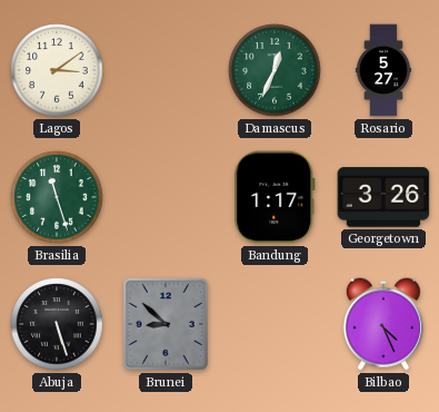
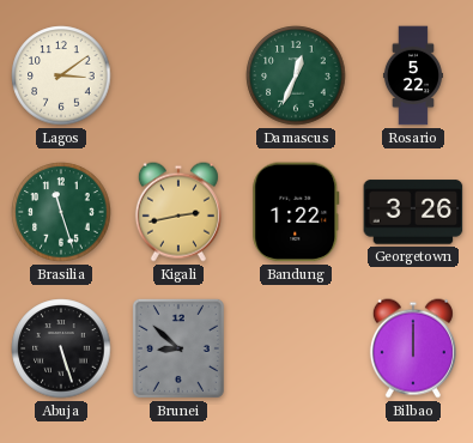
Rosario: 5:27 -> 5:22 (413, 75)
Kigali: none -> 2:43 (178, 212)
Bandung: 1:17 -> 1:22 (296, 212)
Bilbao: 4:26 -> 12:00 (413, 348)
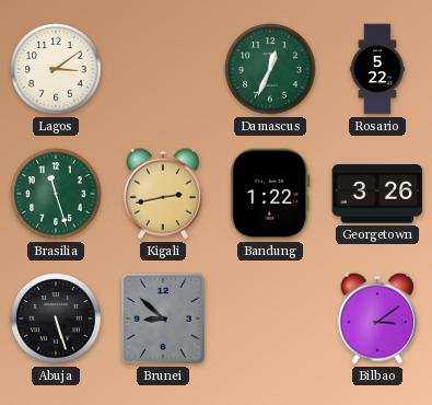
Bilbao: 12:00 -> 3:09 (377, 319)
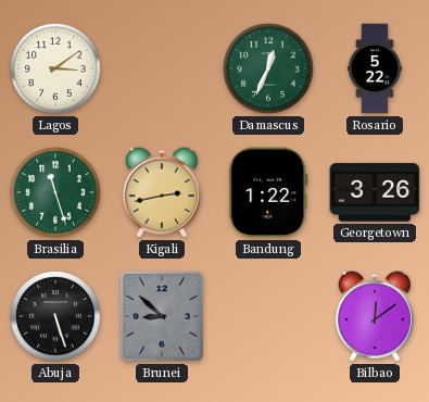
Bilbao: 3:09 -> 12:09 (375, 316)
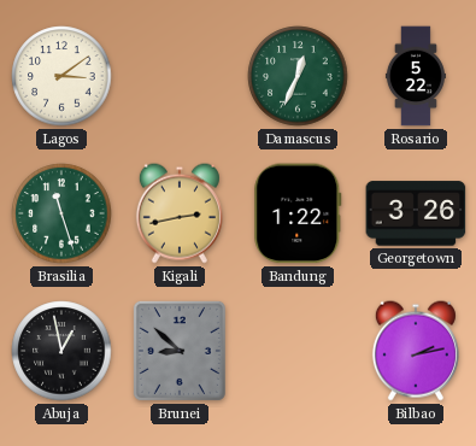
Abuja: 5:27 -> 12:58 (61, 351)
Bilbao: 12:09 -> 2:13 (416, 351)
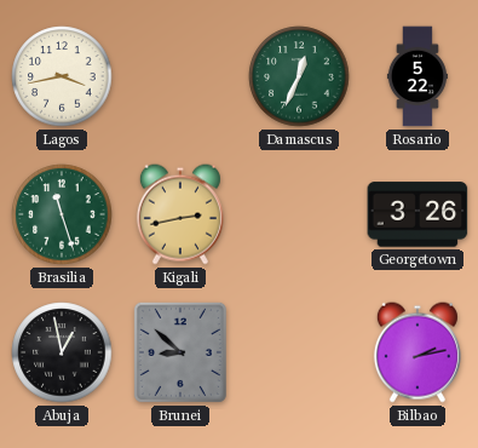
Lagos: 3:09 -> 3:43 (62, 76)
Bandung: 1:22 -> none (298, 213)
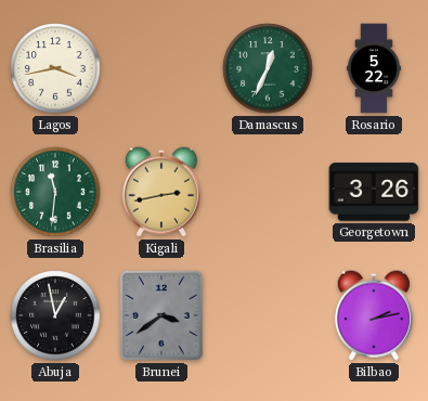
Brasilia: 11:27 -> 11:31 (55, 192)
Brunei: 8:52 -> 3:39 (161, 315)
